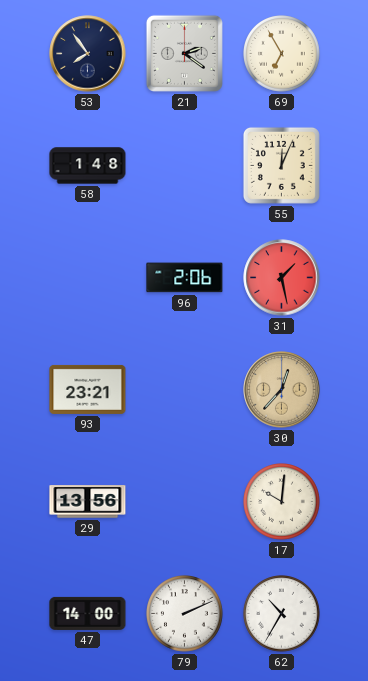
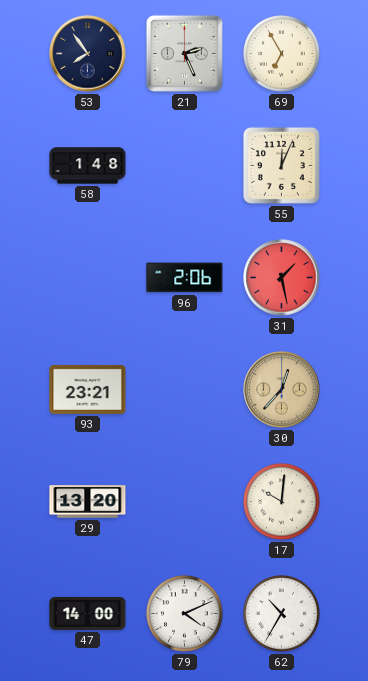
21: 2:21 -> 2:26 (184, 53)
29: 13:56 -> 13:20 (88, 502)
79: 2:11 -> 4:11 (185, 614)
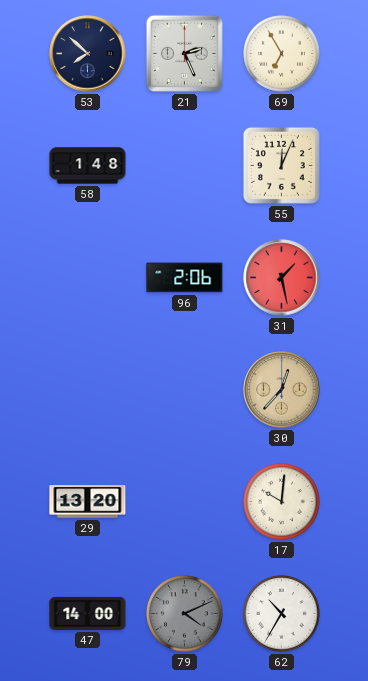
53: 7:54 -> 7:52 (88, 54)
93: 23:21 -> none (88, 389)
79 dial: white -> grey (185, 614)
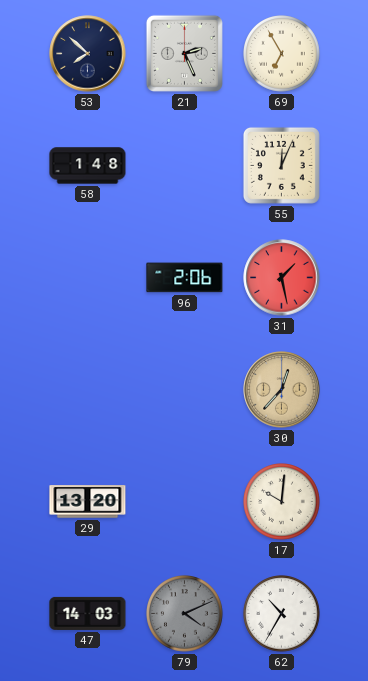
47: 14:00 -> 14:03 (88, 613)
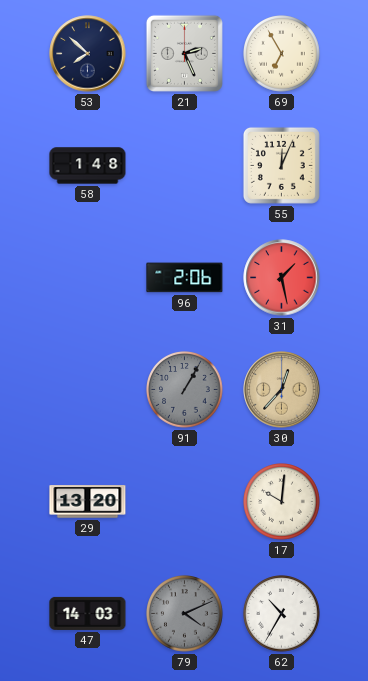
91: none -> 1:05 (185, 390)
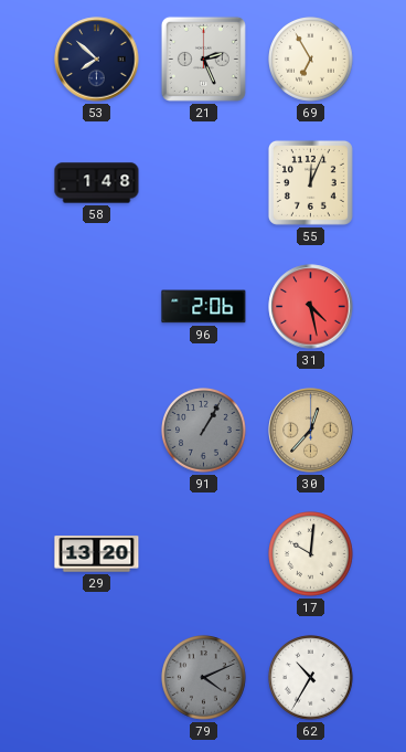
31: 1:28 -> 4:28 (311, 307)
47: 14:03 -> none (88, 613)
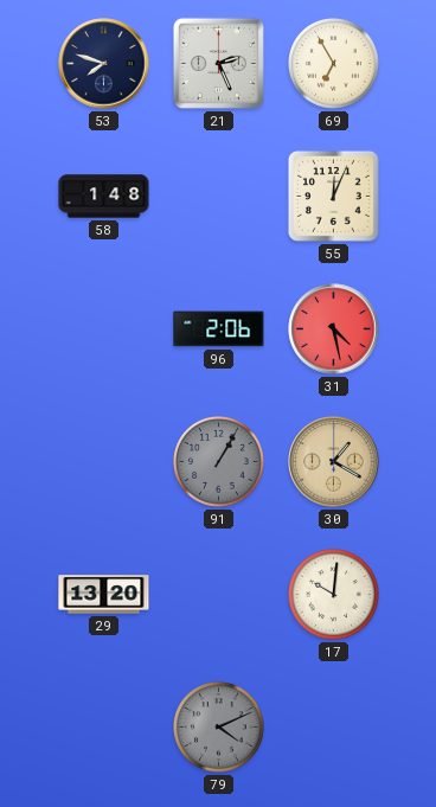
53: 7:52 -> 7:48 (104, 64)
30: 12:37 -> 1:20 (334, 462)
62: 10:35 -> none (311, 678)
